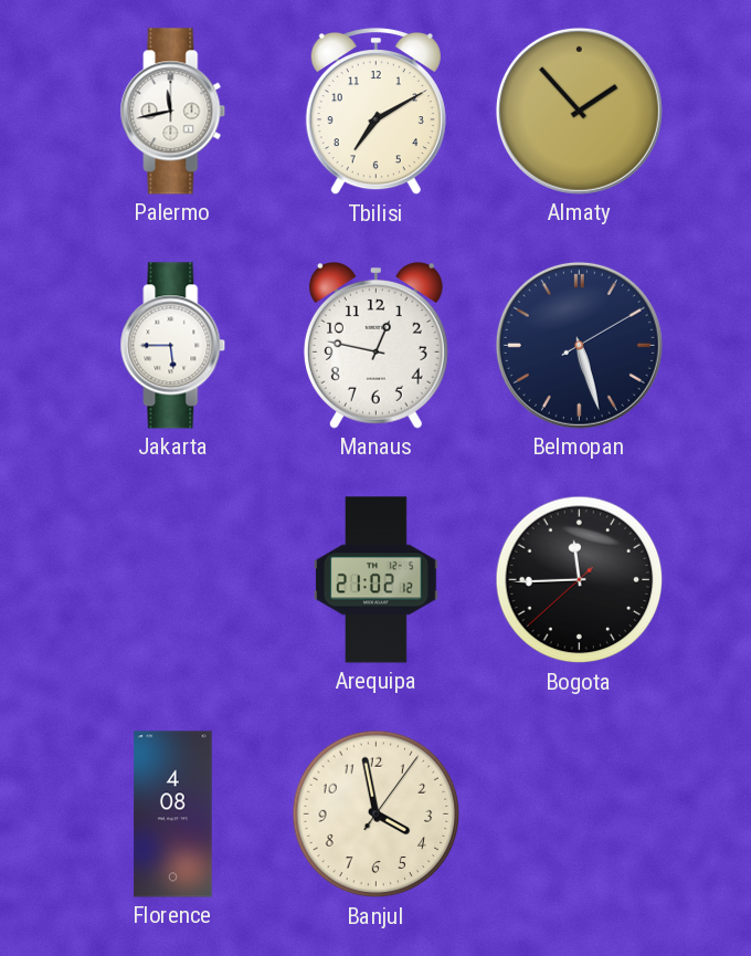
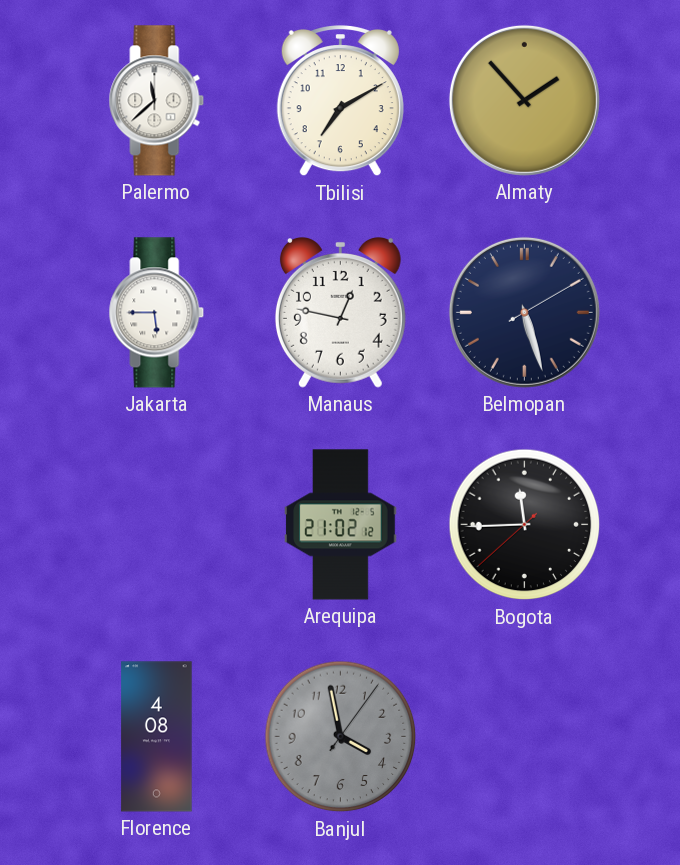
Palermo: 11:43 -> 11:38 (157, 101)
Banjul dial: cream -> grey (341, 737)
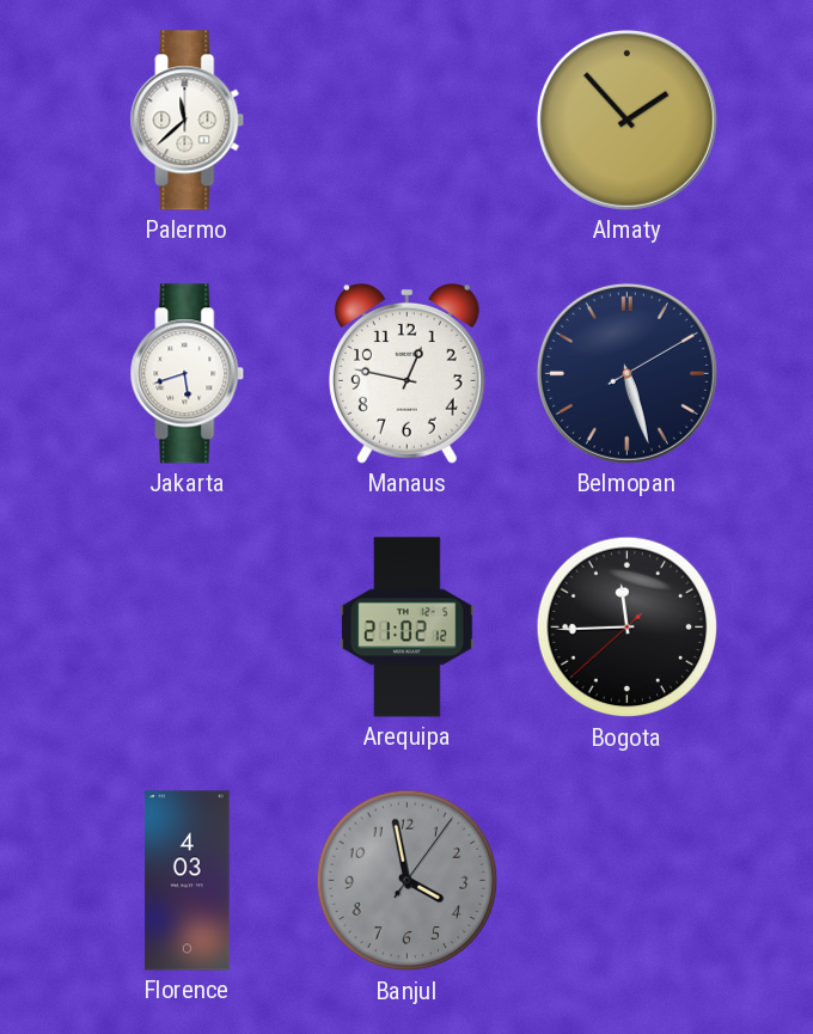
Tbilisi: 7:10 -> none (340, 102)
Jakarta: 5:45 -> 5:42 (188, 374)
Florence: 4:08 -> 4:03 (188, 881)
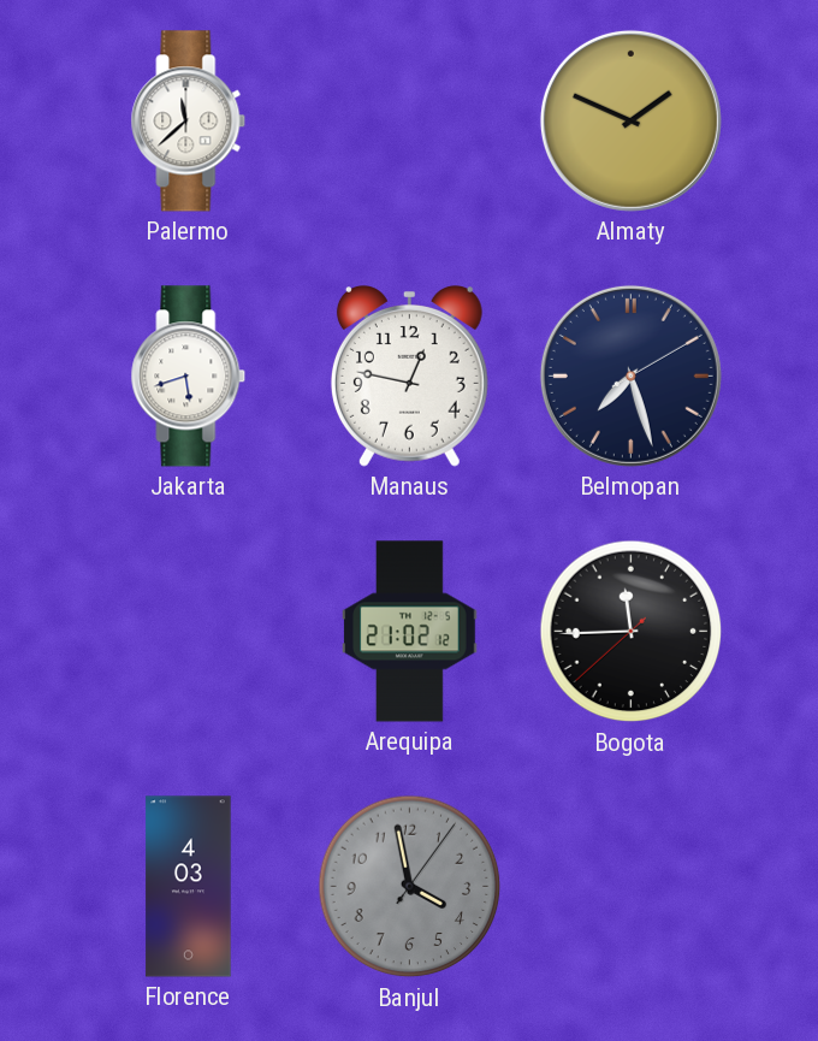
Almaty: 1:53 -> 1:49 (630, 120)
Belmopan: 5:27 -> 7:27 (630, 375)
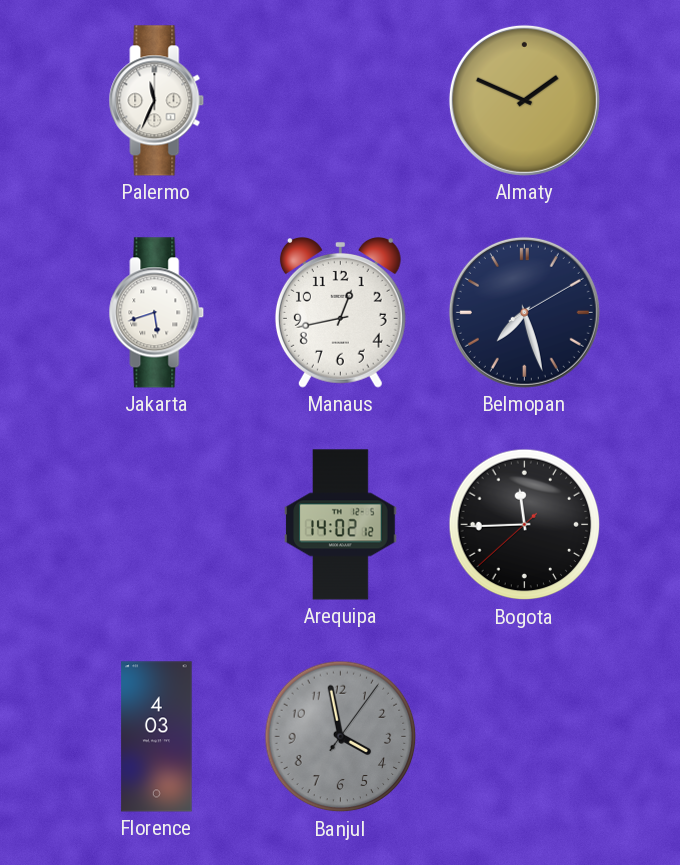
Palermo: 11:38 -> 11:34 (157, 101)
Manaus: 12:47 -> 12:43 (340, 313)
Arequipa: 21:02 -> 14:02 (341, 525)
